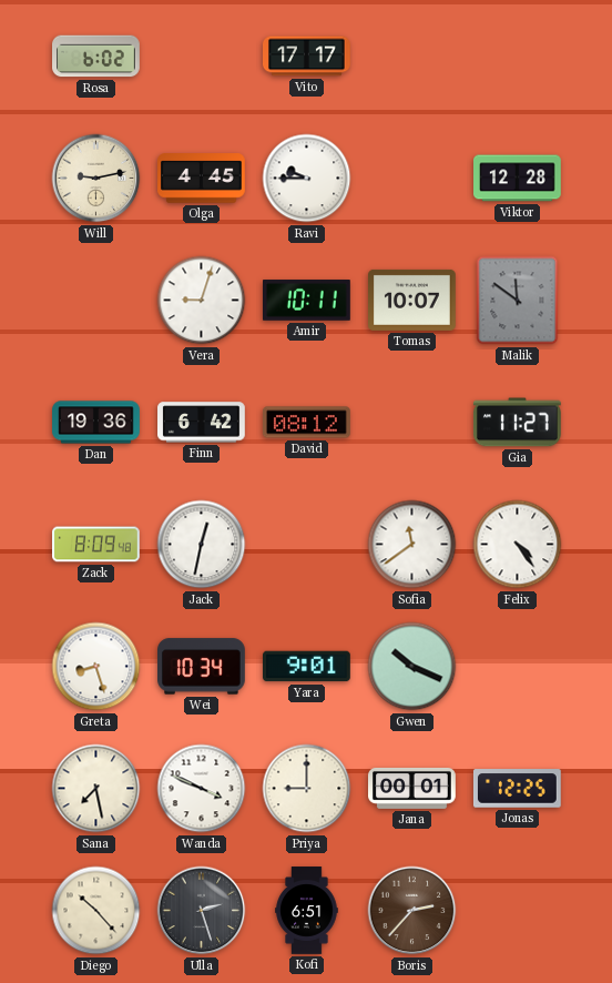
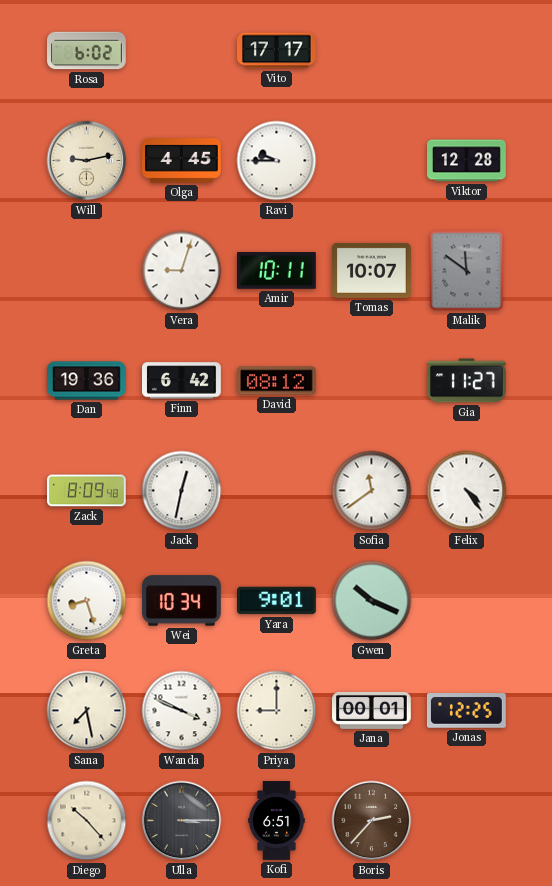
Ulla: 2:27 -> 3:15 (182, 821)
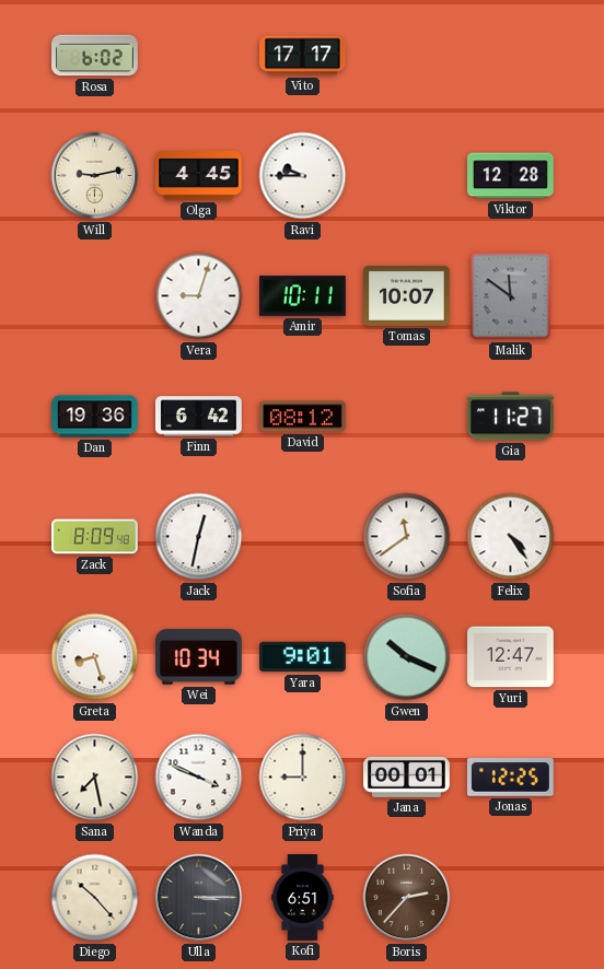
Yuri: none -> 12:47 (511, 657)
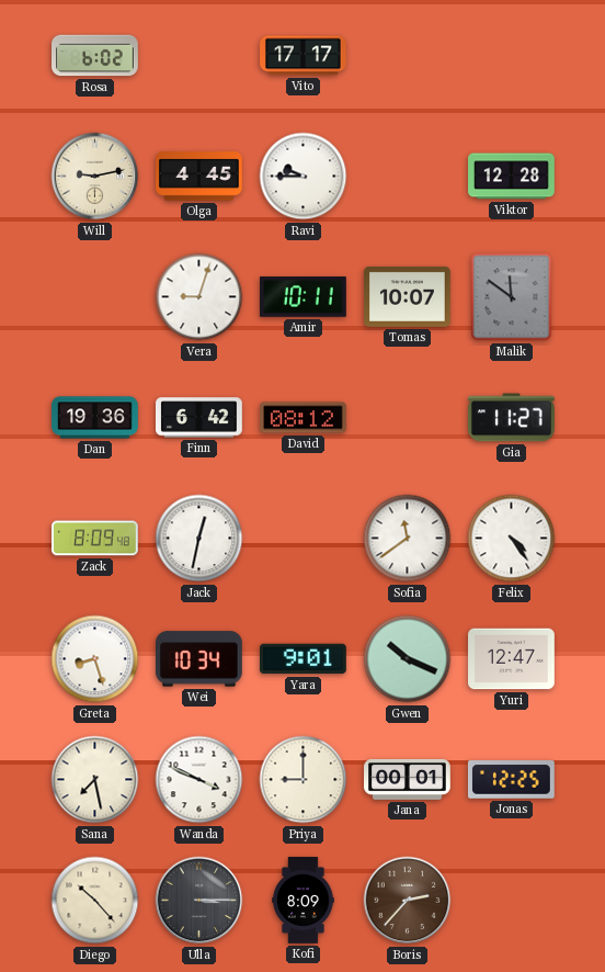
Kofi: 6:51 -> 8:09 (304, 901)
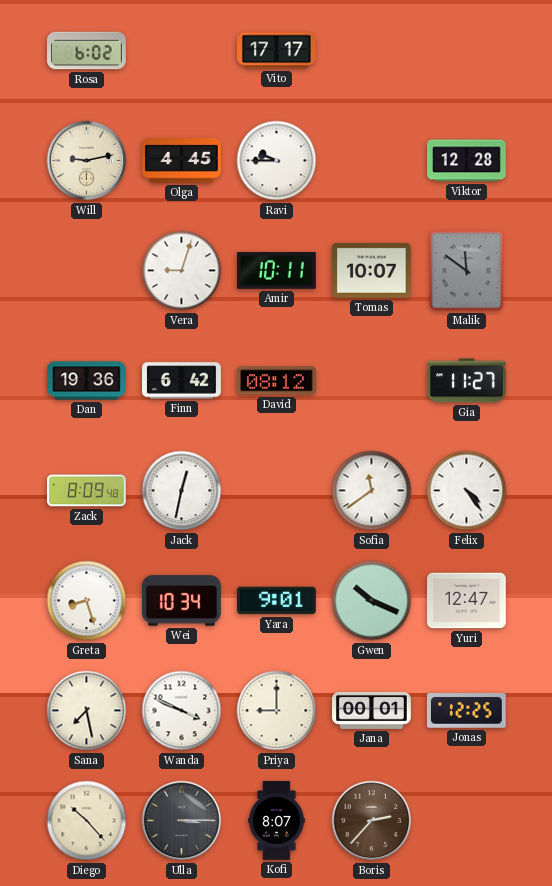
Kofi: 8:09 -> 8:07 (277, 821)
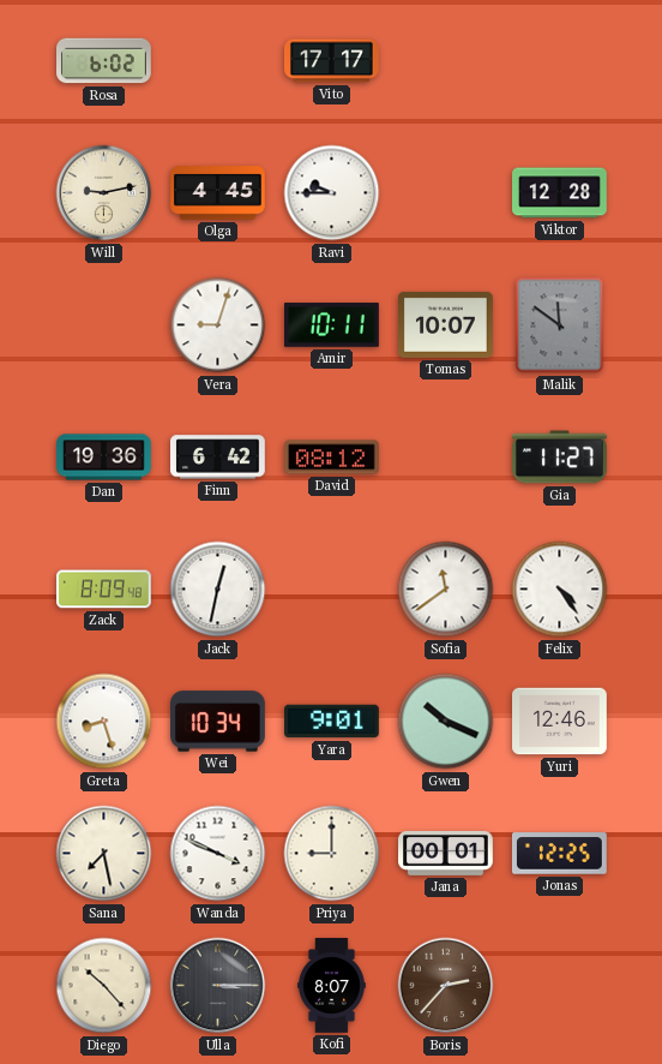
Yuri: 12:47 -> 12:46 (560, 722)
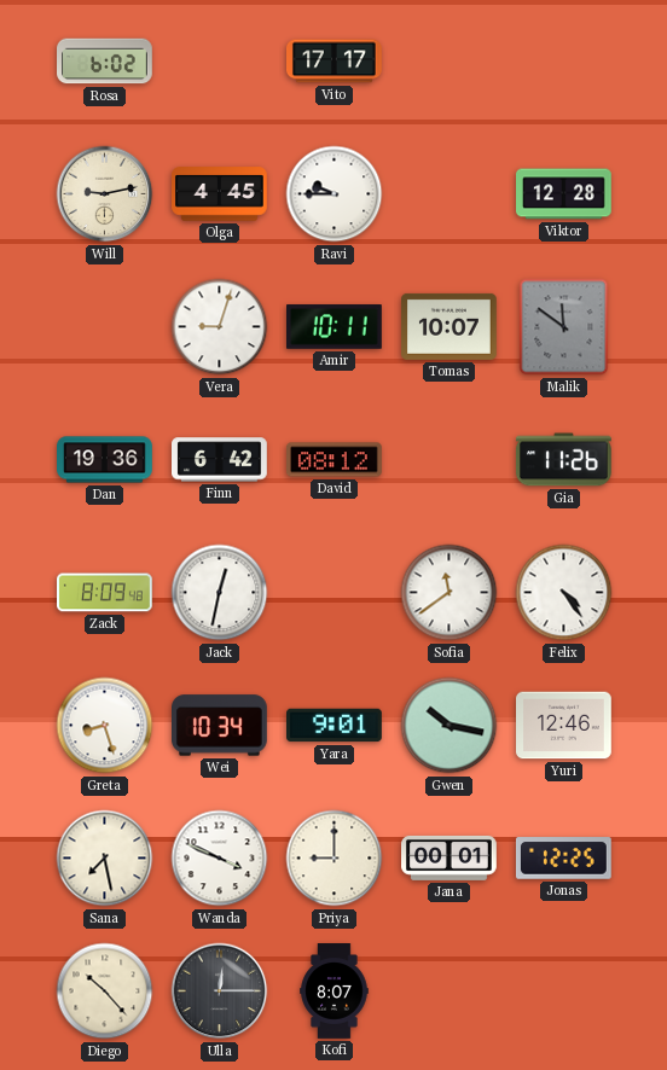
Gia: 11:27 -> 11:26 (563, 460)
Gwen: 10:19 -> 10:17 (449, 726)
Ulla: 3:15 -> 12:15 (220, 992)
Boris: 2:37 -> none (446, 986)
